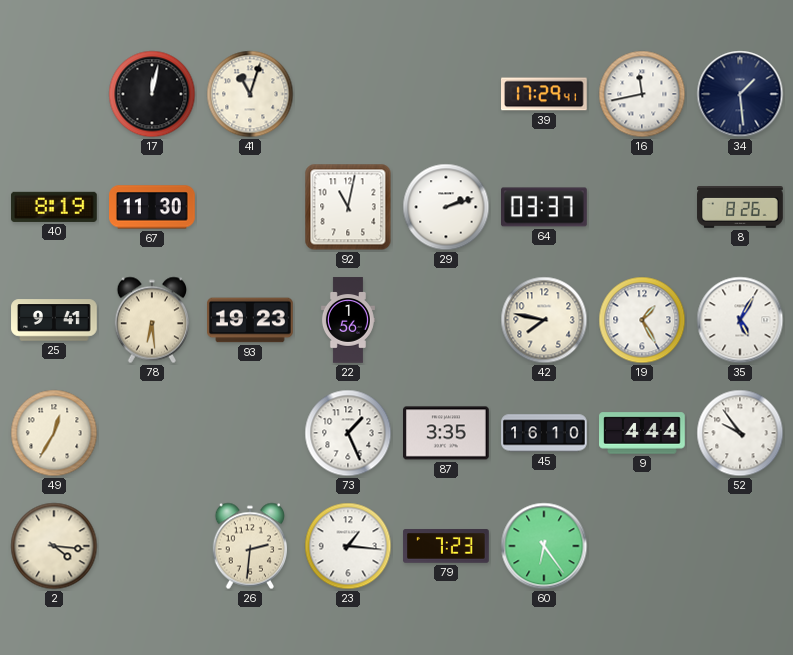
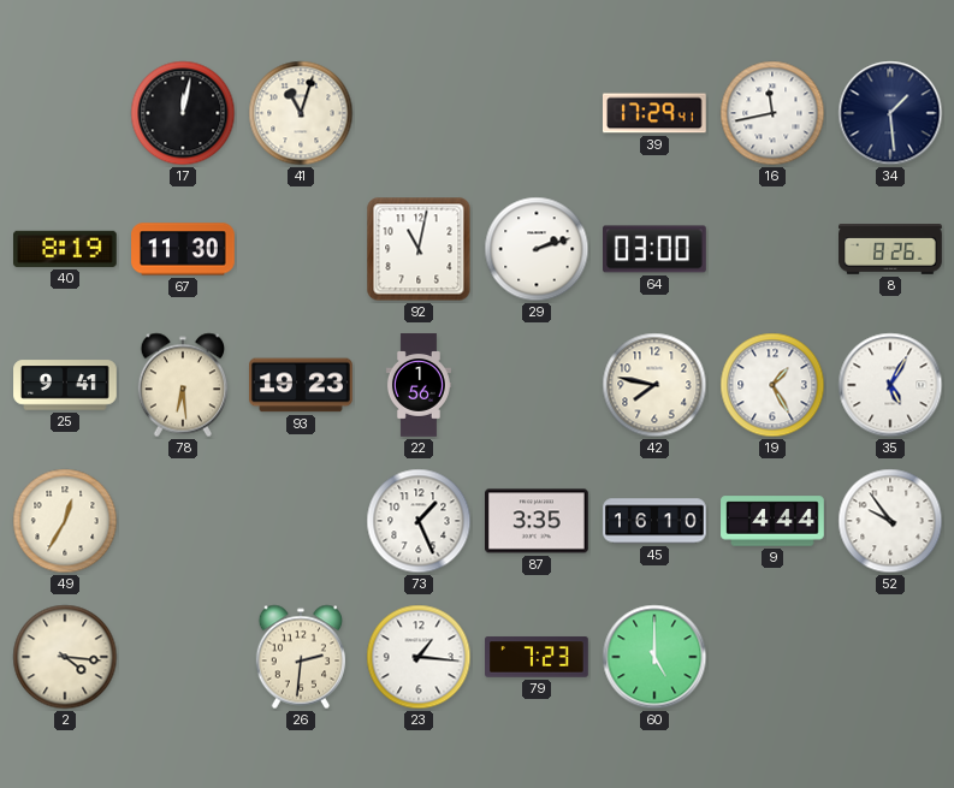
64: 03:37 -> 03:00 (656, 249)
60: 6:24 -> 5:00 (654, 657)
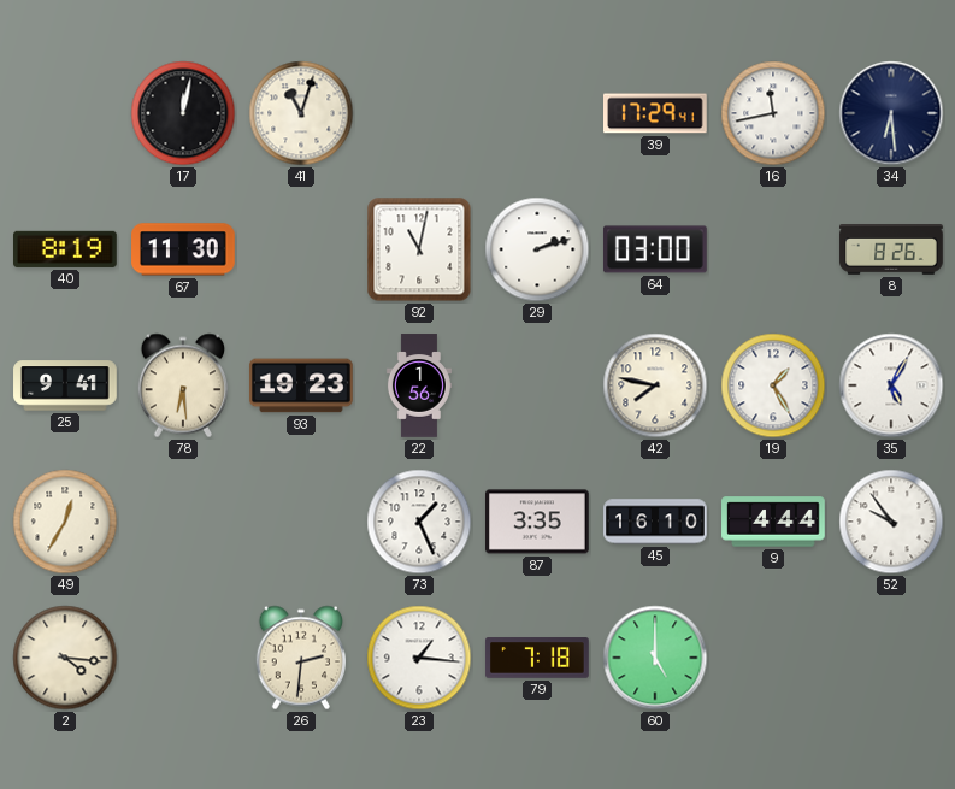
34: 1:29 -> 6:29 (891, 113)
79: 7:23 -> 7:18 (537, 658)
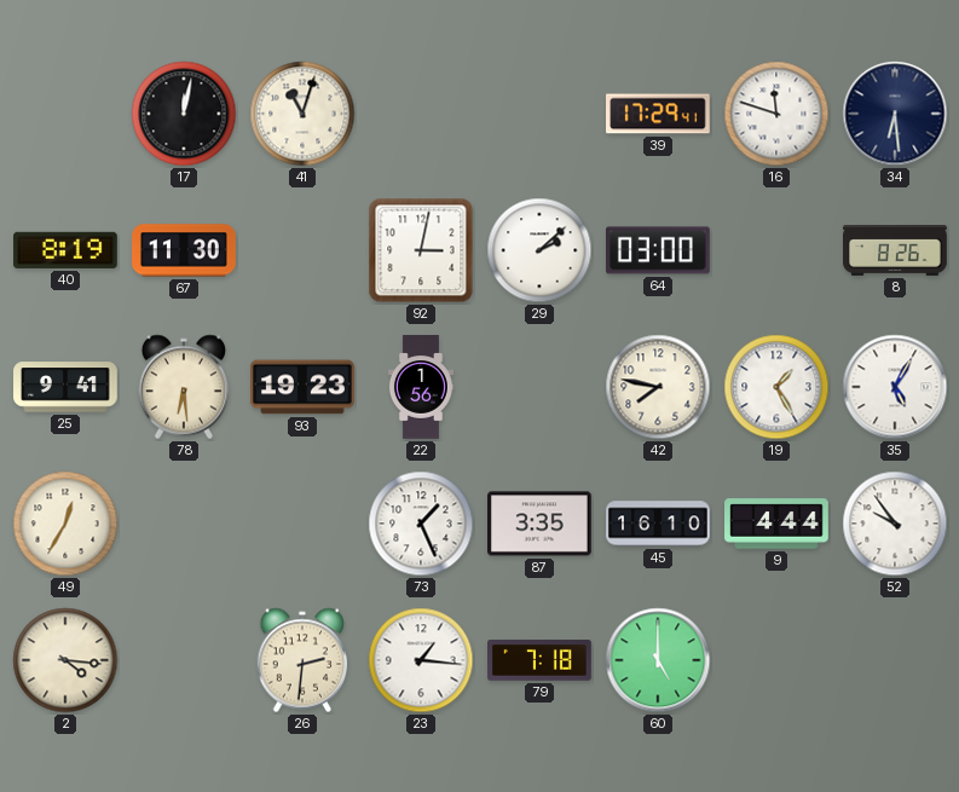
16: 11:43 -> 11:48 (776, 114)
92: 11:02 -> 3:02 (421, 250)
29: 2:12 -> 2:08 (539, 250)
